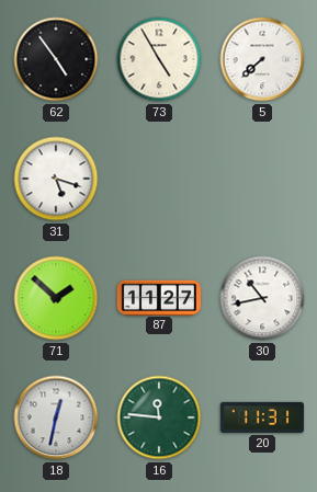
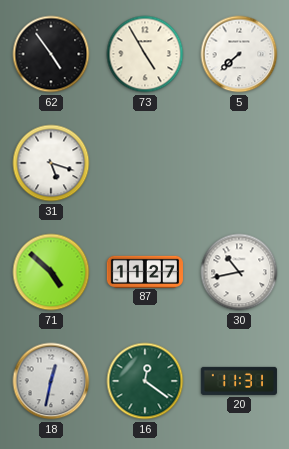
71: 1:52 -> 4:52 (51, 272)
16: 11:46 -> 12:21 (145, 381)
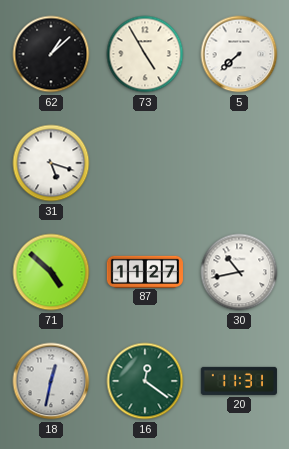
62: 4:54 -> 1:08 (51, 54)
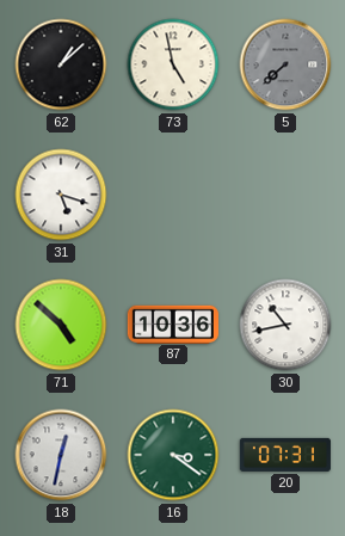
73: 4:55 -> 4:58 (173, 64)
5 dial: white -> grey (285, 64)
87: 11:27 -> 10:36 (173, 324)
16: 12:21 -> 3:21 (173, 455)
20: 11:31 -> 07:31 (285, 455)
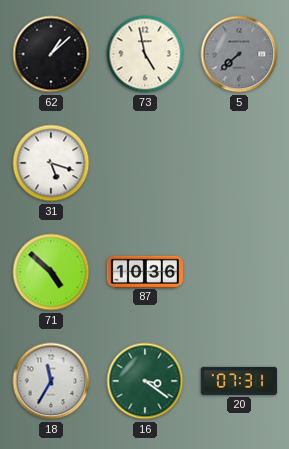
30: 10:43 -> none (285, 325)
18: 12:32 -> 11:35 (51, 381)
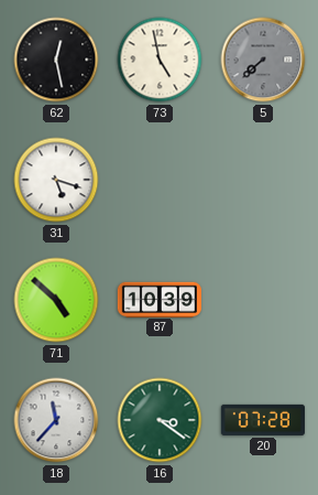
62: 1:08 -> 12:28 (56, 60)
87: 10:36 -> 10:39 (160, 299)
18: 11:35 -> 11:37 (56, 420)
20: 07:31 -> 07:28 (263, 420)
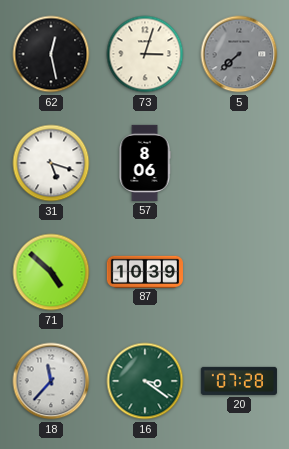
73: 4:58 -> 3:03 (145, 54)
57: none -> 8:06 (145, 163)
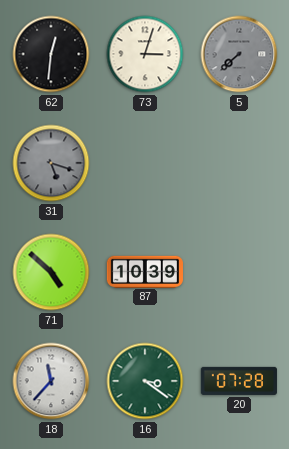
62: 12:28 -> 12:31 (51, 54)
31 dial: white -> grey (51, 163)
57: 8:06 -> none (145, 163)
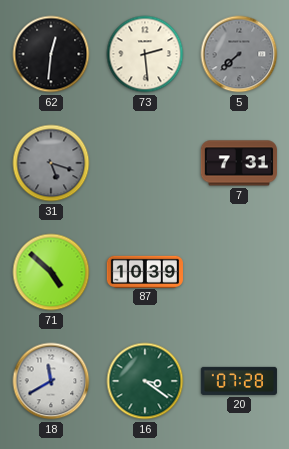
73: 3:03 -> 2:29 (145, 54)
7: none -> 7:31 (239, 163)
18: 11:37 -> 11:40 (51, 381)
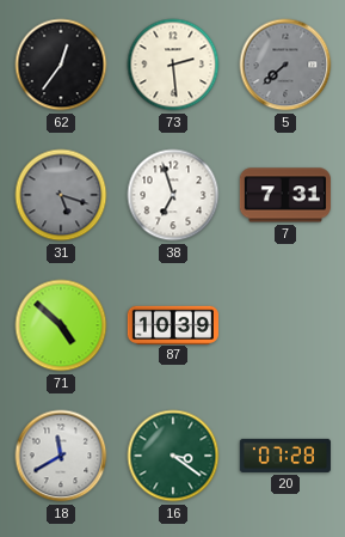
62: 12:31 -> 12:36 (61, 65)
38: none -> 6:57 (173, 195)
